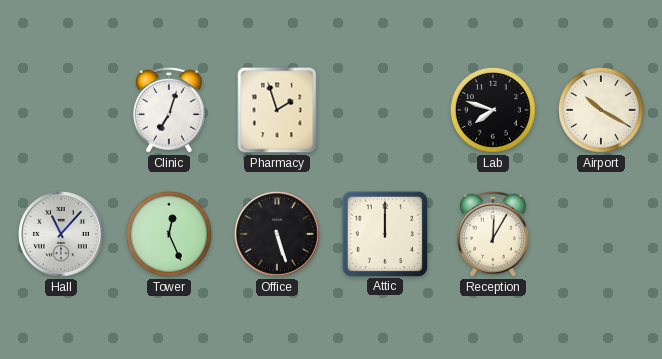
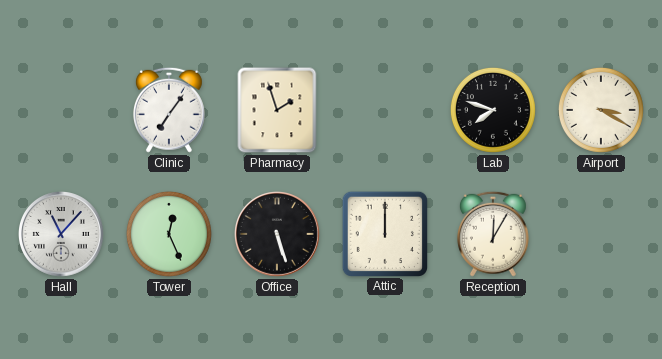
Clinic: 7:03 -> 7:06 (169, 110)
Airport: 10:20 -> 3:20 (601, 110)
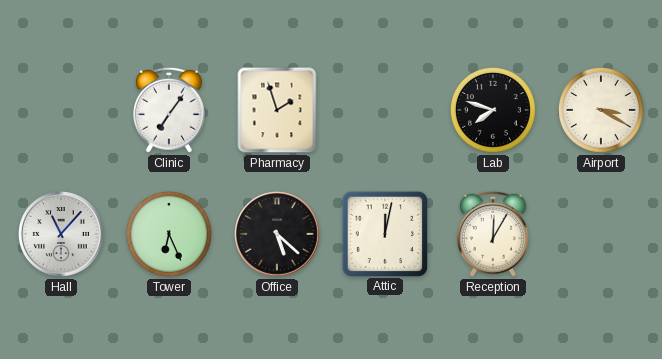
Tower: 12:26 -> 6:26 (169, 234)
Office: 5:27 -> 5:22 (278, 235)
Attic: 12:00 -> 12:02 (384, 233)
